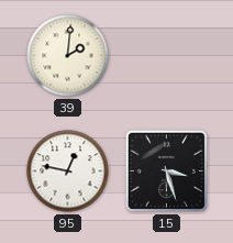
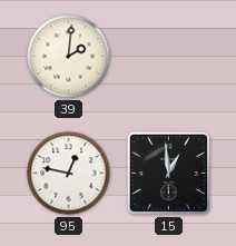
15: 3:27 -> 12:59 (168, 173)
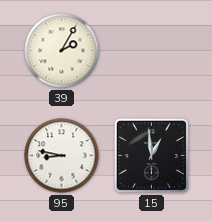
39: 2:01 -> 2:05 (62, 51)
95: 12:47 -> 8:47 (62, 156)
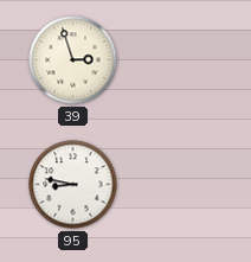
39: 2:05 -> 2:57 (73, 60)
15: 12:59 -> none (151, 155)
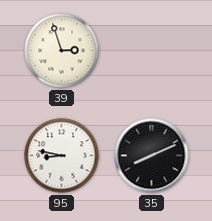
35: none -> 8:11 (152, 156)
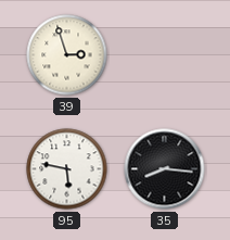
95: 8:47 -> 5:47 (67, 169)
35: 8:11 -> 8:16 (165, 169)
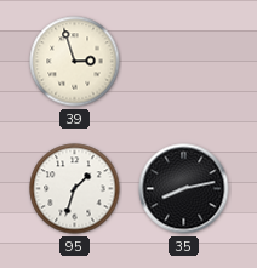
95: 5:47 -> 1:33 (75, 189)
35: 8:16 -> 8:13 (184, 189)
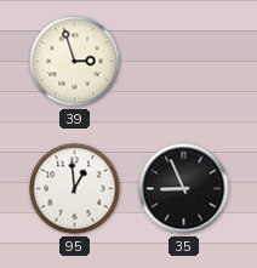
95: 1:33 -> 12:59 (75, 189)
35: 8:13 -> 8:56 (184, 189)
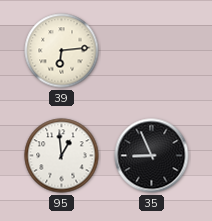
39: 2:57 -> 6:14 (62, 51)
